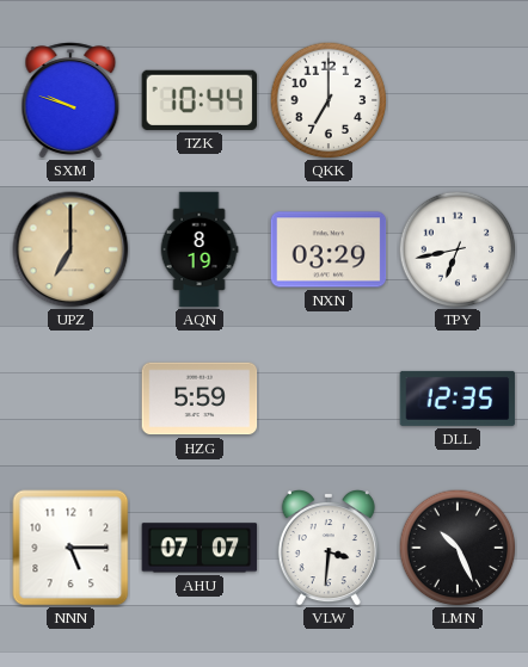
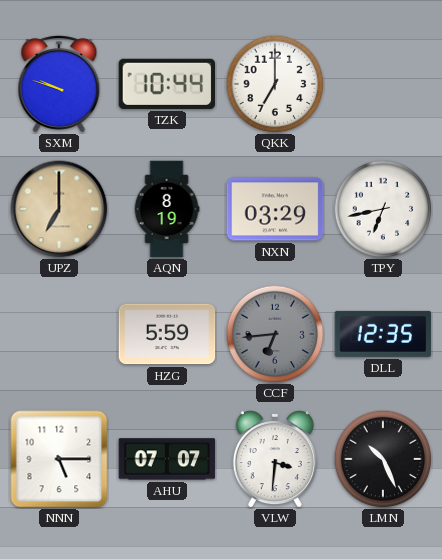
CCF: none -> 6:44 (275, 334)
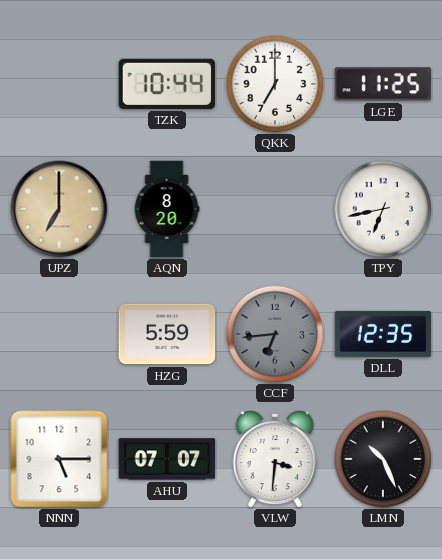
SXM: 9:48 -> none (59, 84)
LGE: none -> 11:25 (383, 84)
AQN: 8:19 -> 8:20 (167, 209)
NXN: 03:29 -> none (275, 209)
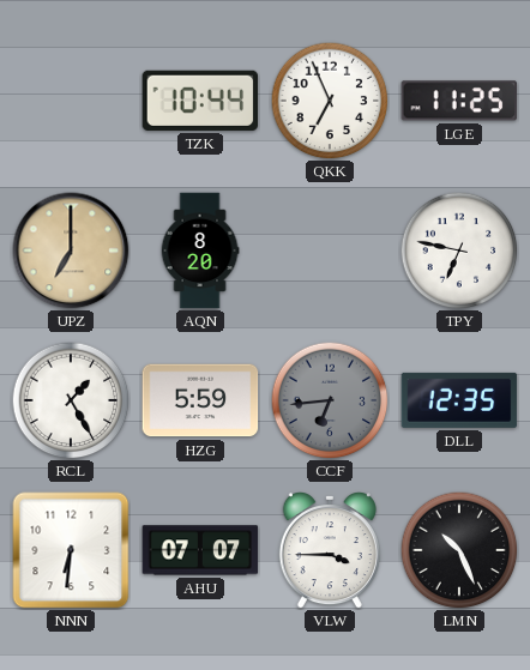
QKK: 7:00 -> 6:56 (330, 101)
TPY: 6:43 -> 6:47 (459, 251)
RCL: none -> 1:25 (71, 400)
NNN: 5:15 -> 6:31 (71, 550)
VLW: 3:31 -> 3:45 (330, 551)
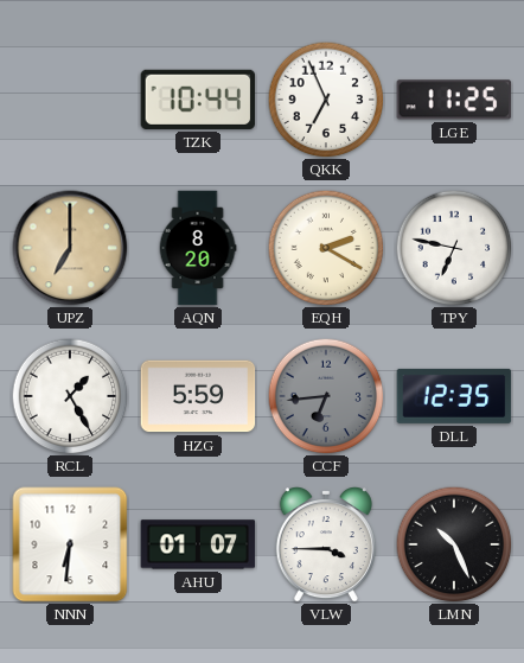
EQH: none -> 2:20 (326, 248)
AHU: 07:07 -> 01:07 (198, 544)
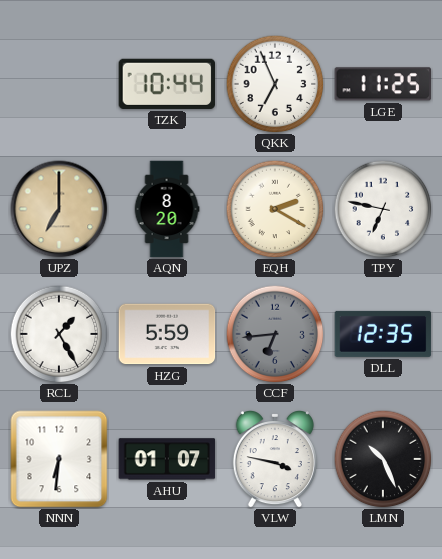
VLW: 3:45 -> 3:47 (275, 460)
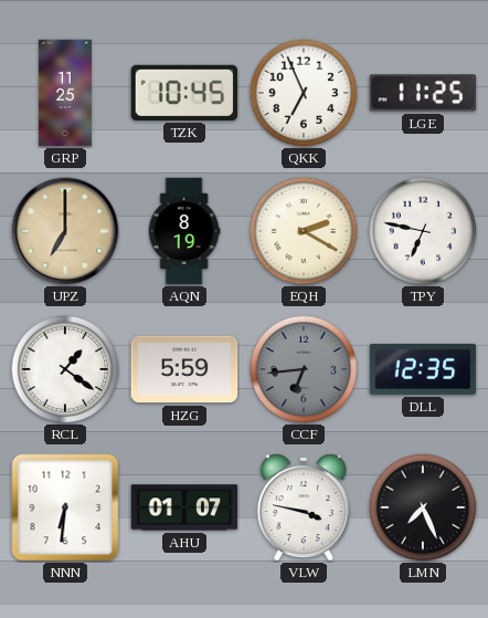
GRP: none -> 11:25 (65, 93)
TZK: 10:44 -> 10:45 (184, 93)
AQN: 8:20 -> 8:19 (184, 231)
RCL: 1:25 -> 1:21 (65, 369)
LMN: 10:26 -> 7:26 (423, 507)
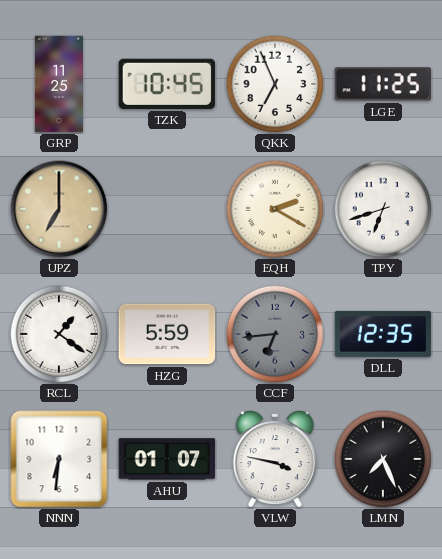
AQN: 8:19 -> none (184, 231)
TPY: 6:47 -> 6:42 (383, 209)
